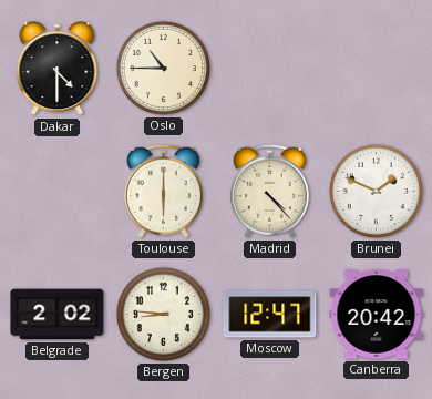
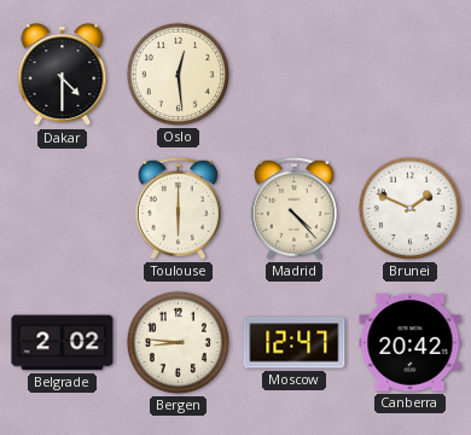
Oslo: 10:45 -> 12:29 (178, 74)
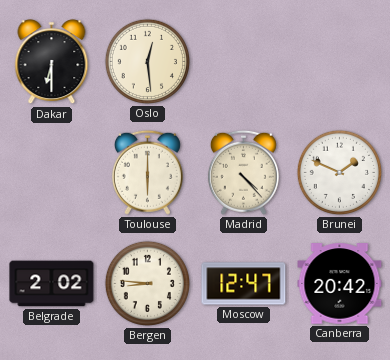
Dakar: 4:30 -> 6:30 (52, 62)
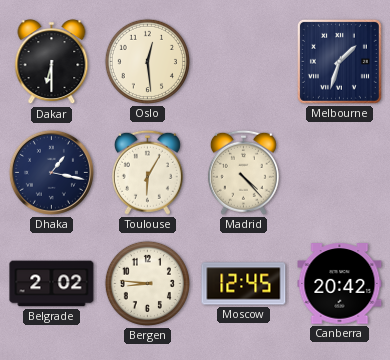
Melbourne: none -> 1:33 (339, 61)
Dhaka: none -> 1:17 (51, 172)
Toulouse: 6:00 -> 6:05 (147, 172)
Brunei: 1:49 -> none (339, 172)
Moscow: 12:47 -> 12:45 (244, 284)
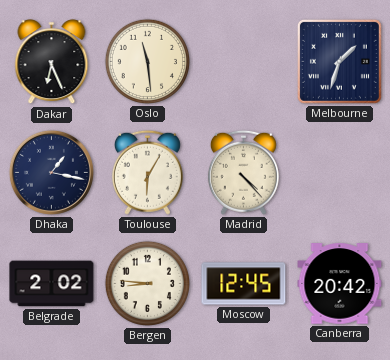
Dakar: 6:30 -> 6:26 (52, 62)
Oslo: 12:29 -> 11:29 (147, 61)
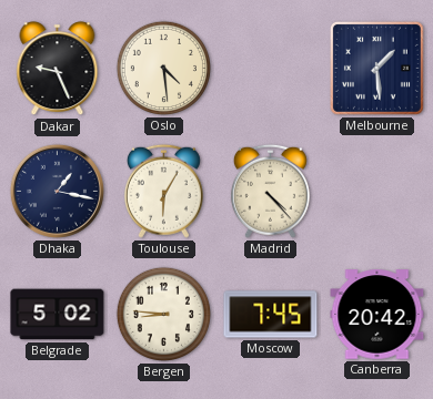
Dakar: 6:26 -> 9:26 (58, 69)
Oslo: 11:29 -> 4:29 (163, 68)
Melbourne: 1:33 -> 1:29 (376, 68)
Belgrade: 2:02 -> 5:02 (58, 315)
Moscow: 12:45 -> 7:45 (271, 315)
